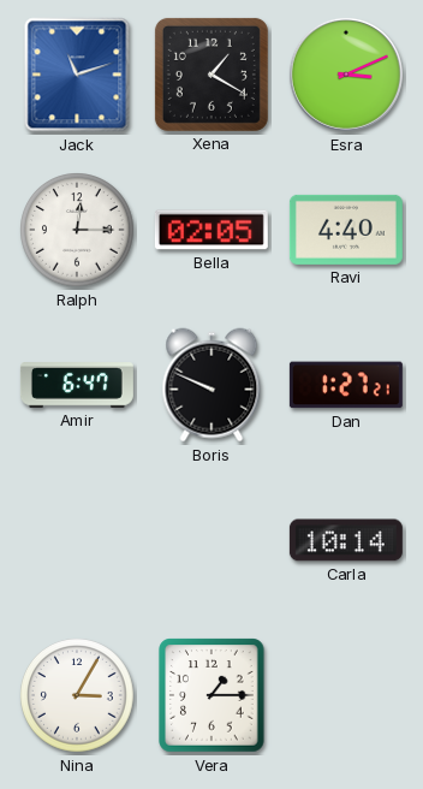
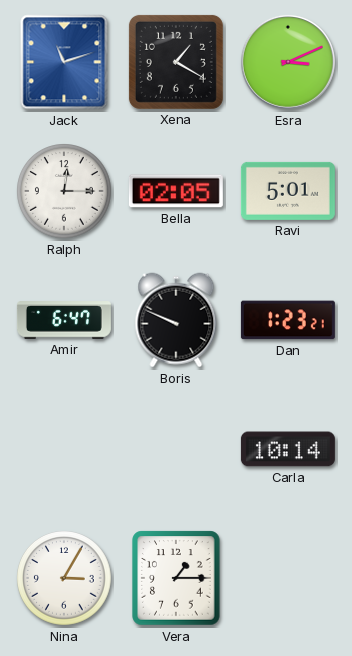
Ravi: 4:40 -> 5:01 (288, 191)
Dan: 1:27 -> 1:23 (288, 320)
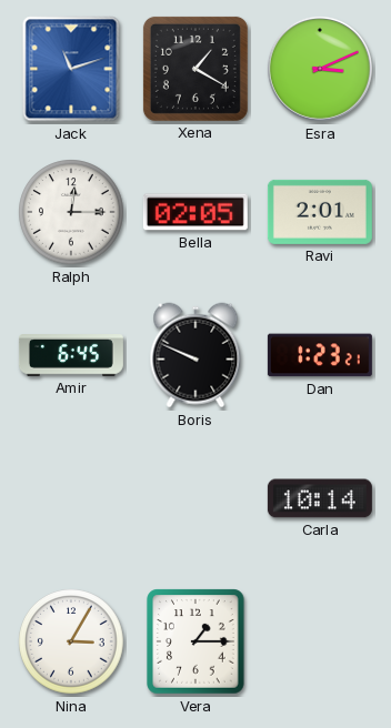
Ravi: 5:01 -> 2:01 (320, 212)
Amir: 6:47 -> 6:45 (71, 355)
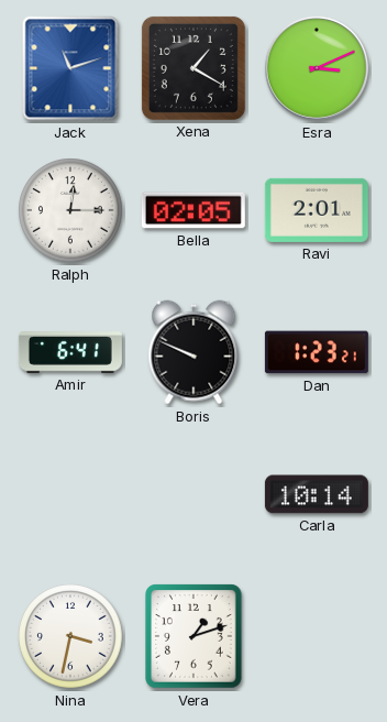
Amir: 6:45 -> 6:41 (70, 352)
Nina: 3:05 -> 3:32 (71, 637)
Vera: 1:15 -> 1:12 (193, 636)
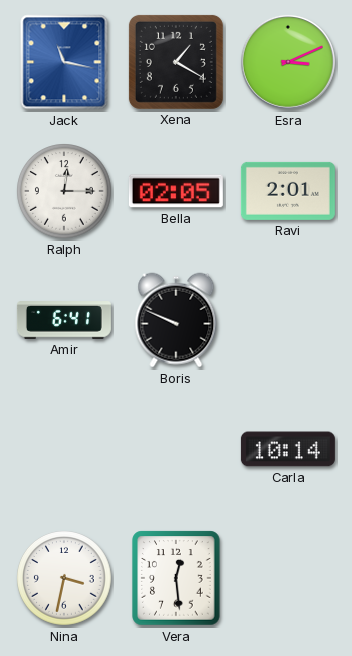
Jack: 11:12 -> 11:17 (64, 62)
Dan: 1:23 -> none (317, 352)
Vera: 1:12 -> 12:29 (176, 578)
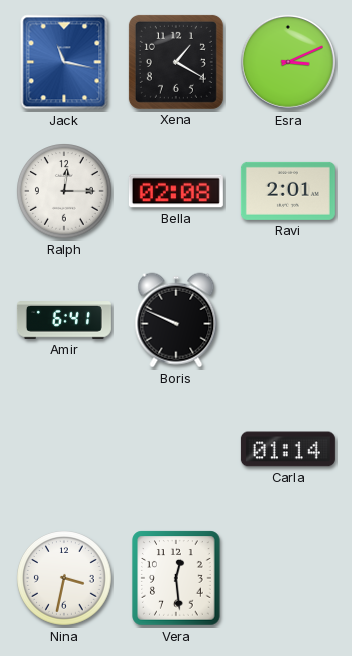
Bella: 02:05 -> 02:08 (176, 191)
Carla: 10:14 -> 01:14 (288, 449)
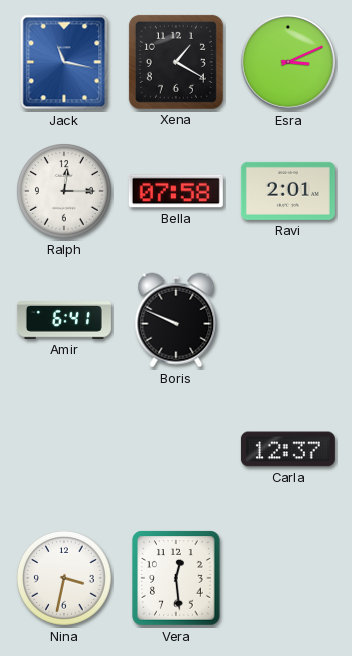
Bella: 02:08 -> 07:58 (176, 191)
Carla: 01:14 -> 12:37 (288, 449)
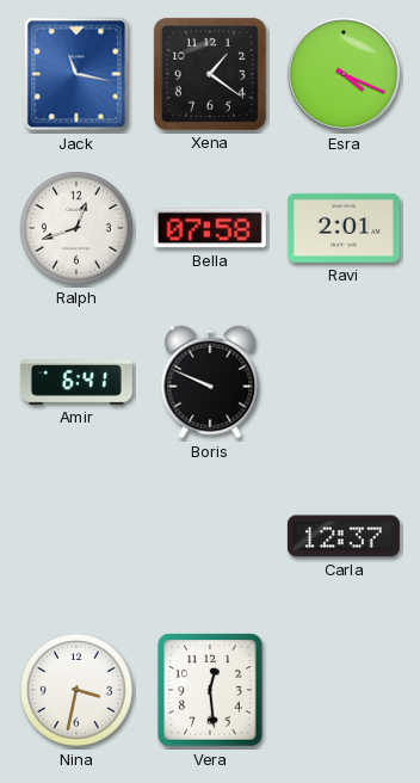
Xena: 1:20 -> 1:21 (210, 74)
Esra: 3:11 -> 4:19 (344, 74)
Ralph: 12:15 -> 12:42 (78, 229)
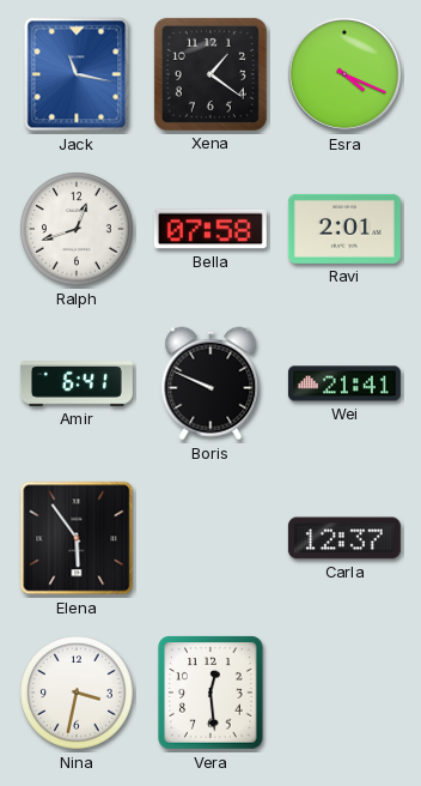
Wei: none -> 21:41 (344, 383)
Elena: none -> 5:54 (77, 538)
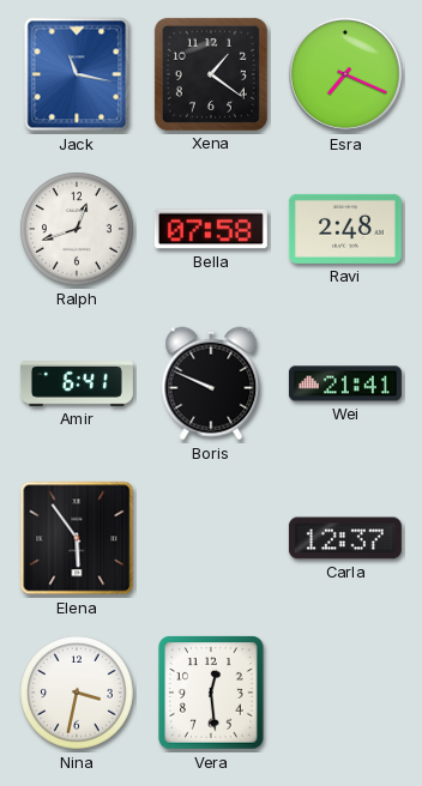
Esra: 4:19 -> 7:19 (345, 74)
Ravi: 2:01 -> 2:48 (345, 229)
